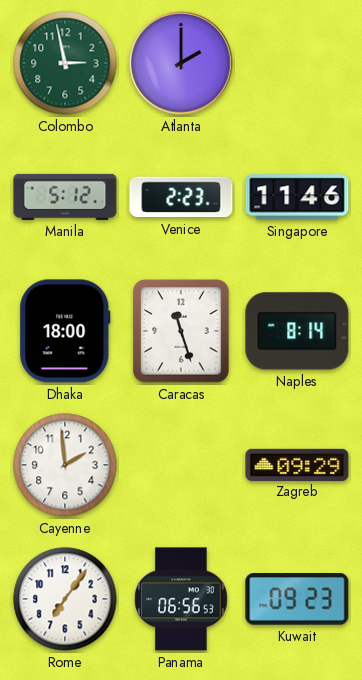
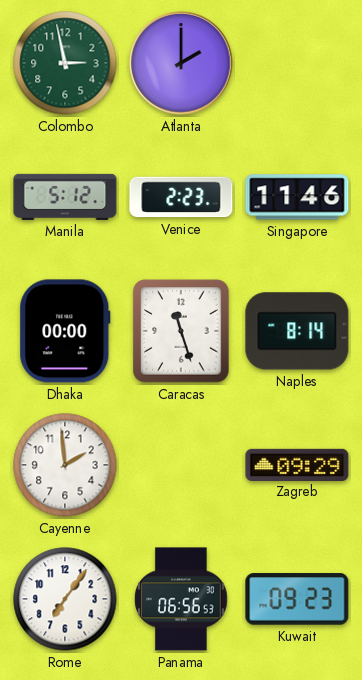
Dhaka: 18:00 -> 00:00 (65, 331)
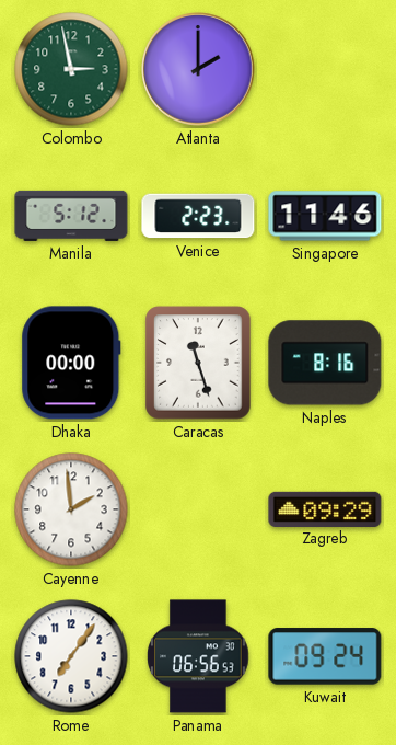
Naples: 8:14 -> 8:16 (325, 363)
Kuwait: 09:23 -> 09:24 (325, 656)
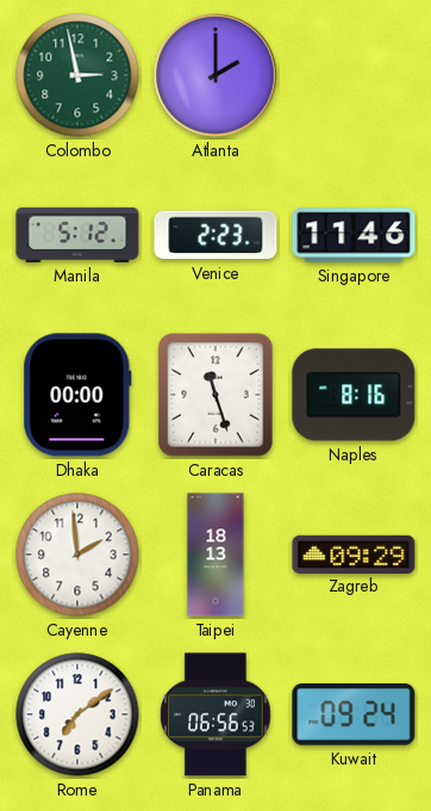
Taipei: none -> 18:13 (215, 555)
Rome: 7:06 -> 7:09 (77, 714)
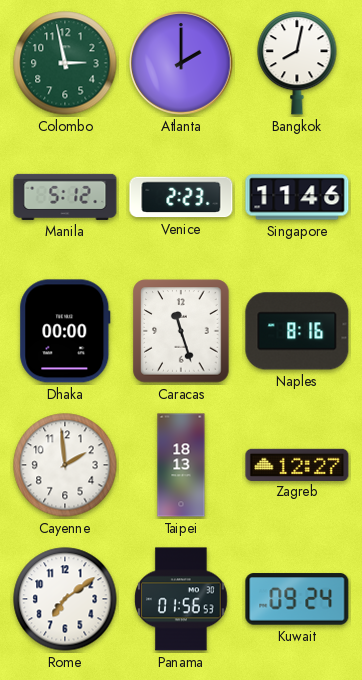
Bangkok: none -> 8:02 (297, 63)
Zagreb: 09:29 -> 12:27 (297, 464)
Panama: 06:56 -> 01:56 (181, 599)
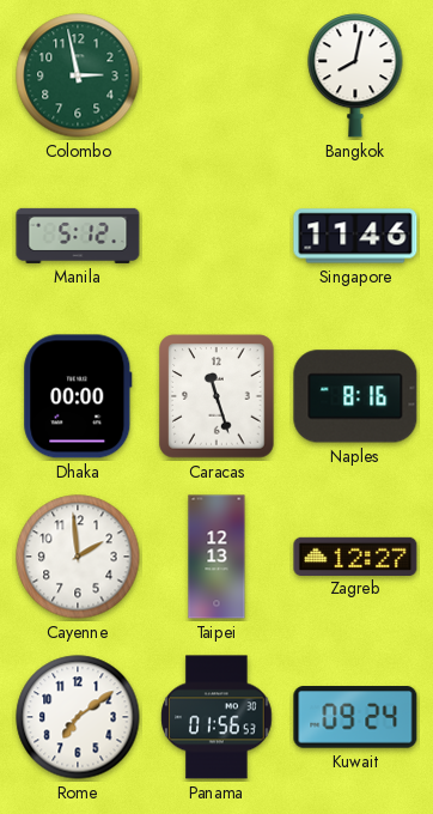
Atlanta: 2:00 -> none (181, 63)
Venice: 2:23 -> none (181, 197)
Taipei: 18:13 -> 12:13 (216, 557)
